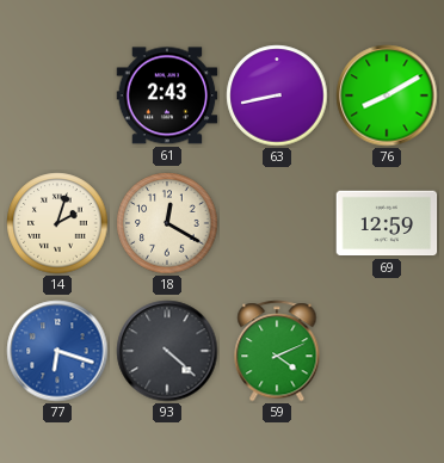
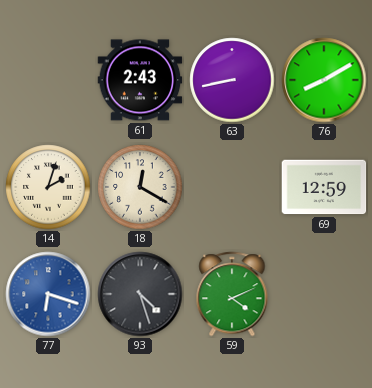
93: 4:22 -> 4:27 (140, 294)
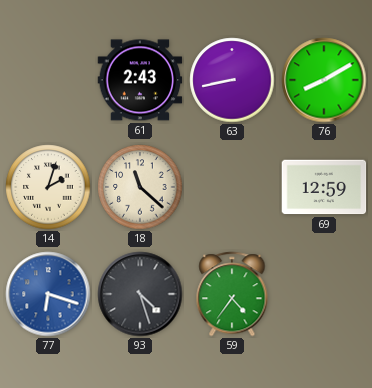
18: 12:20 -> 11:22 (140, 187)
59: 4:11 -> 4:36 (232, 294)
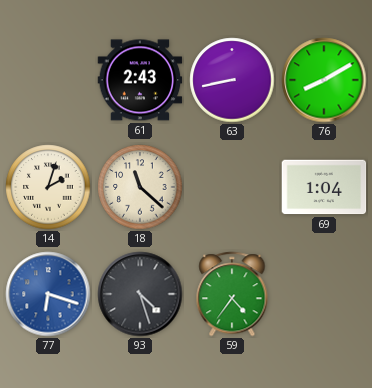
69: 12:59 -> 1:04 (324, 187)
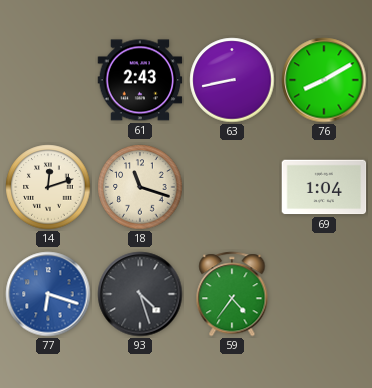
14: 2:03 -> 12:12 (48, 187)
18: 11:22 -> 11:18 (140, 187)
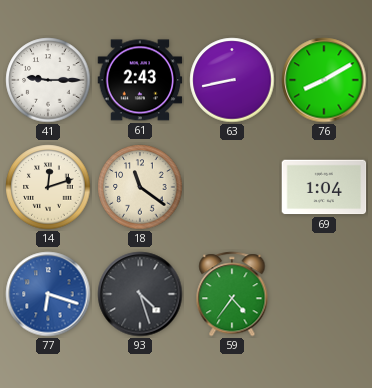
41: none -> 9:15 (48, 80)
18: 11:18 -> 11:21 (140, 187)
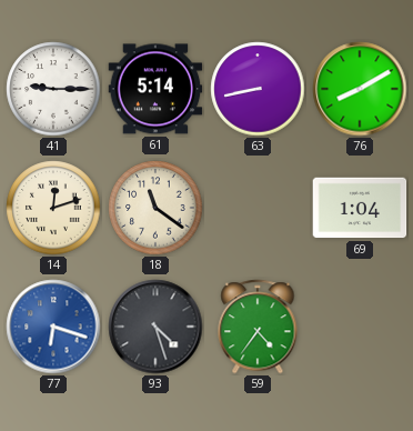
61: 2:43 -> 5:14 (155, 89)
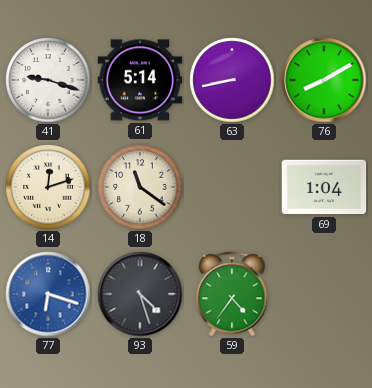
41: 9:15 -> 9:18 (48, 80)
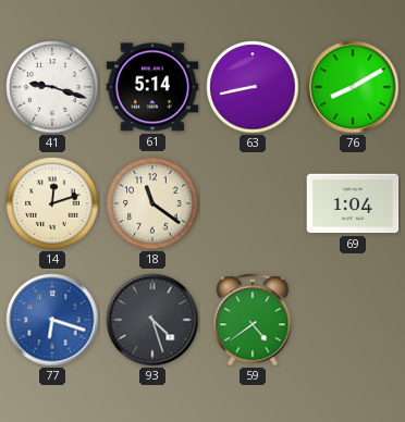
59: 4:36 -> 4:39 (253, 320)
